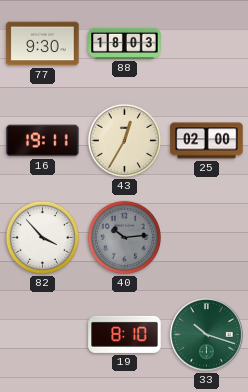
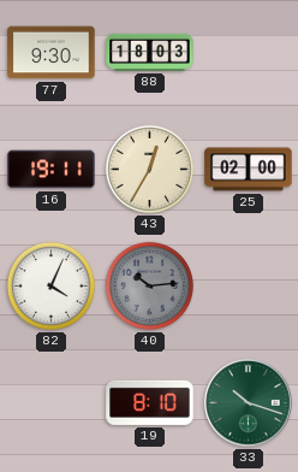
82: 3:53 -> 4:04 (50, 285)
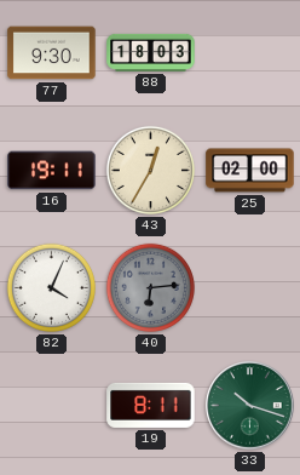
40: 10:14 -> 6:14 (150, 287)
19: 8:10 -> 8:11 (151, 405)
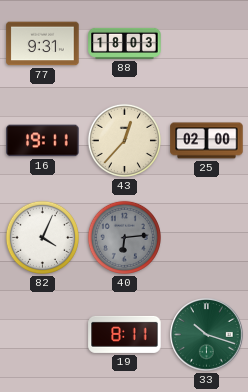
77: 9:30 -> 9:31 (43, 44)
43: 12:35 -> 12:37 (124, 140)
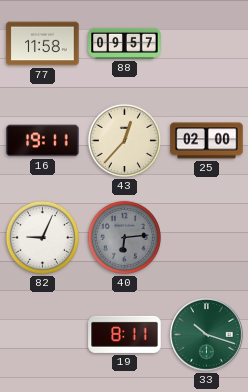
77: 9:31 -> 11:58 (43, 44)
88: 18:03 -> 09:57 (125, 43)
82: 4:04 -> 9:04 (42, 237)
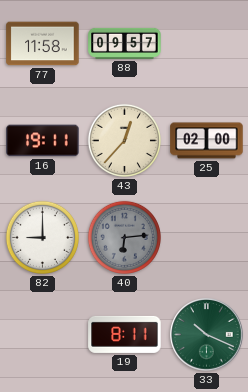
82: 9:04 -> 9:00 (42, 237)
33: 10:18 -> 10:19 (207, 335)
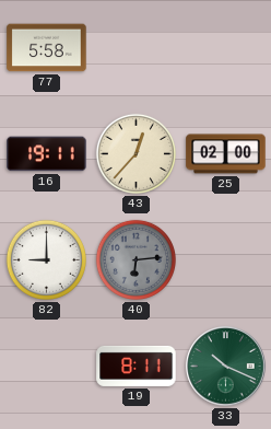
77: 11:58 -> 5:58 (47, 48)
88: 09:57 -> none (125, 43)
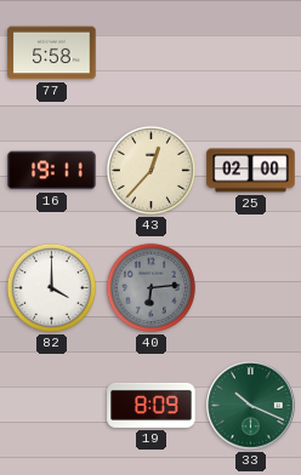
82: 9:00 -> 4:00 (51, 287)
19: 8:11 -> 8:09 (152, 405)
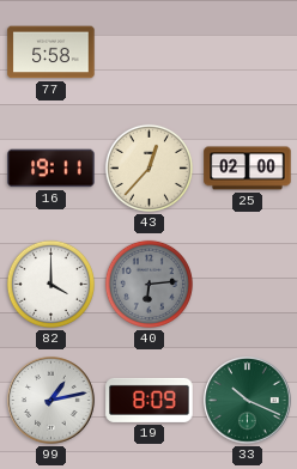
99: none -> 1:13 (51, 401)
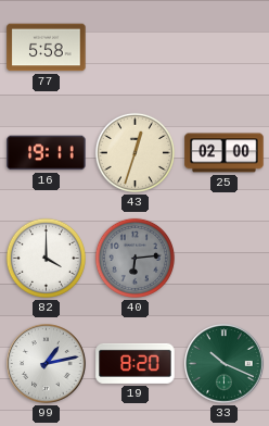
43: 12:37 -> 12:33 (134, 152)
19: 8:09 -> 8:20 (136, 363)
